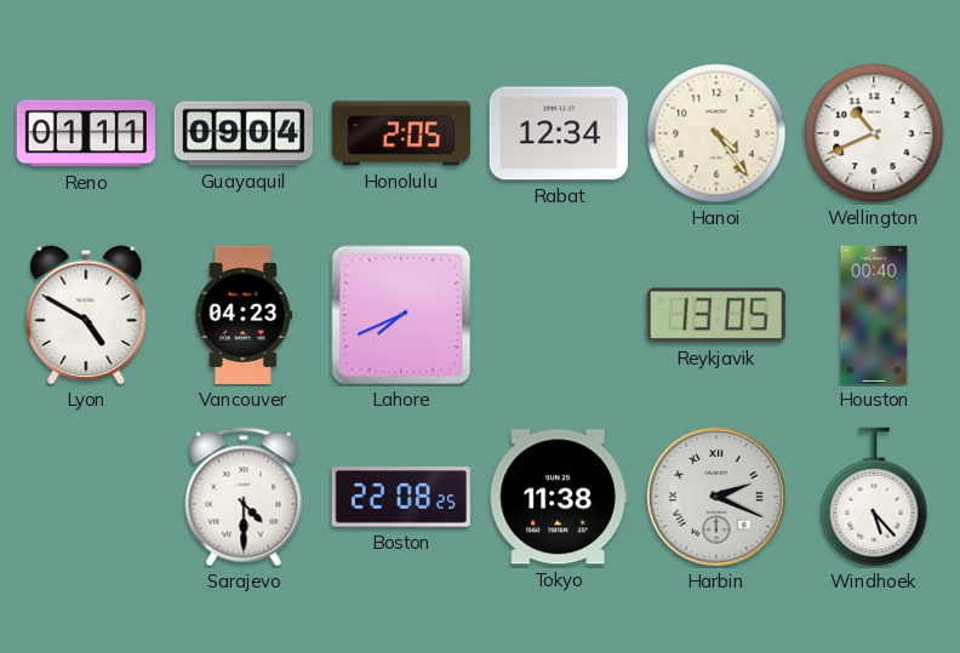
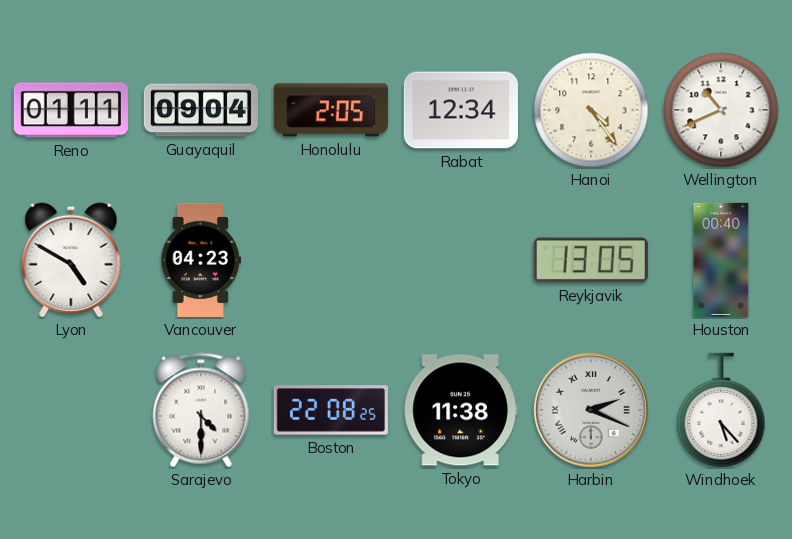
Lahore: 7:41 -> none (401, 315)
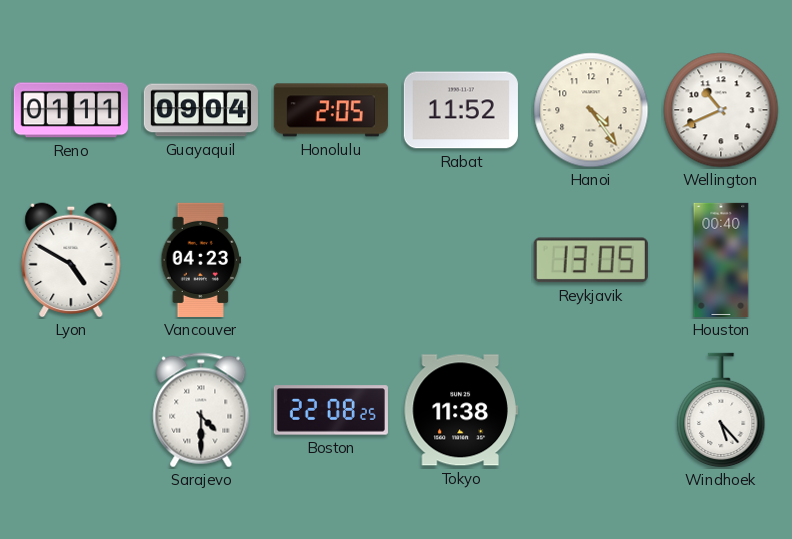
Rabat: 12:34 -> 11:52 (461, 110)
Harbin: 2:19 -> none (591, 410)
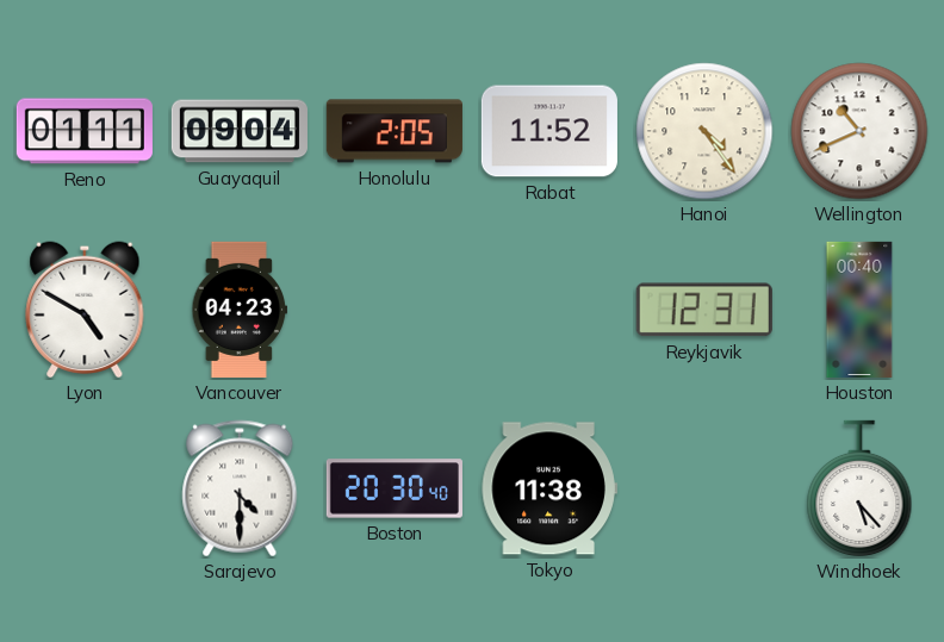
Reykjavik: 13:05 -> 12:31 (704, 310)
Boston: 22:08 -> 20:30 (395, 488)
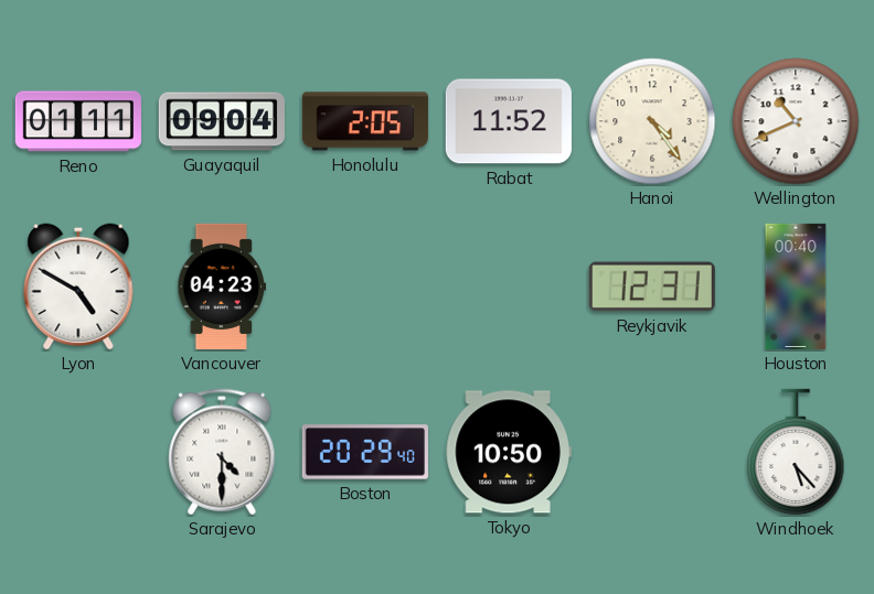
Boston: 20:30 -> 20:29 (365, 452)
Tokyo: 11:38 -> 10:50 (509, 452)
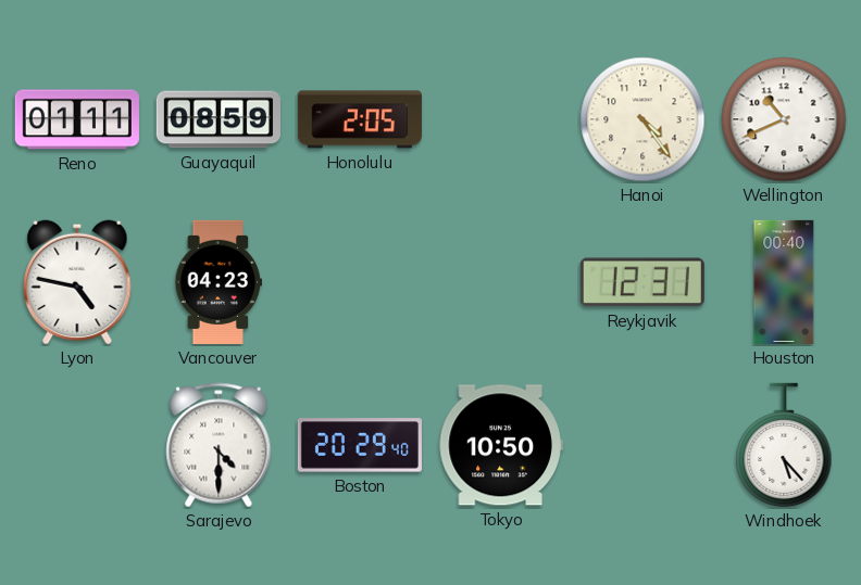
Guayaquil: 09:04 -> 08:59 (219, 119)
Rabat: 11:52 -> none (509, 121)
Lyon: 4:50 -> 4:47 (77, 282)
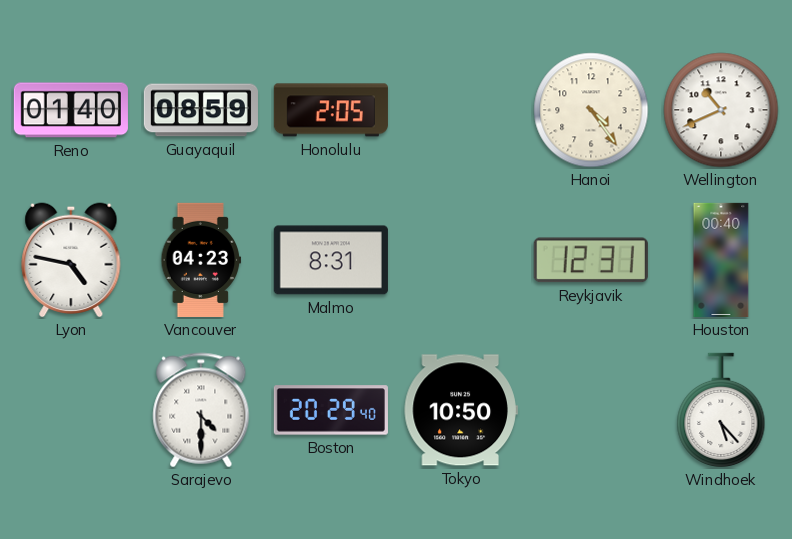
Reno: 01:11 -> 01:40 (71, 110)
Malmo: none -> 8:31 (331, 260)
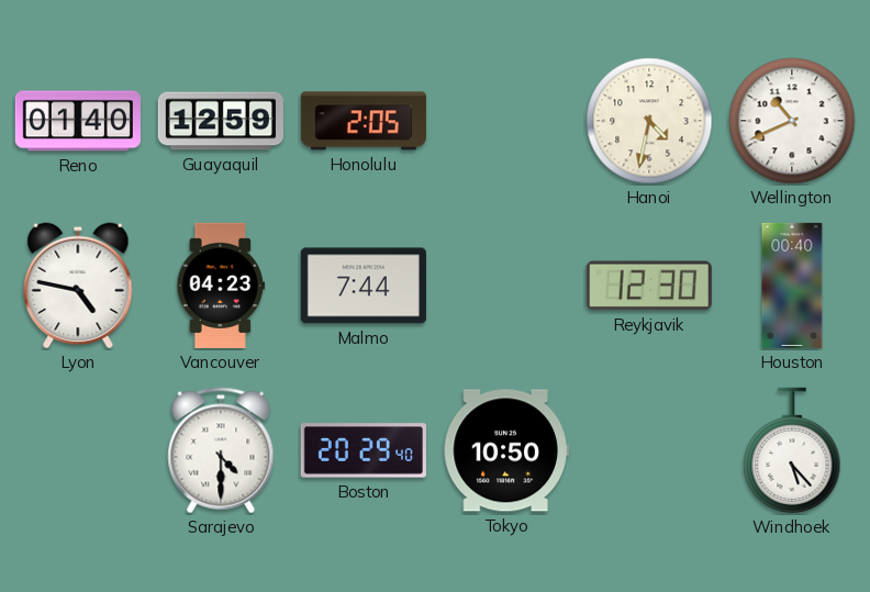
Guayaquil: 08:59 -> 12:59 (221, 121)
Hanoi: 4:24 -> 4:32 (649, 121)
Malmo: 8:31 -> 7:44 (364, 286)
Reykjavik: 12:31 -> 12:30 (649, 286)
